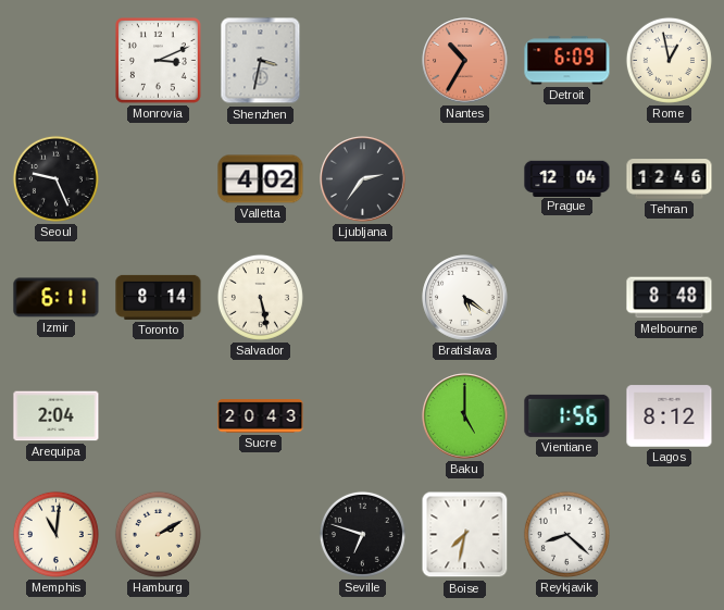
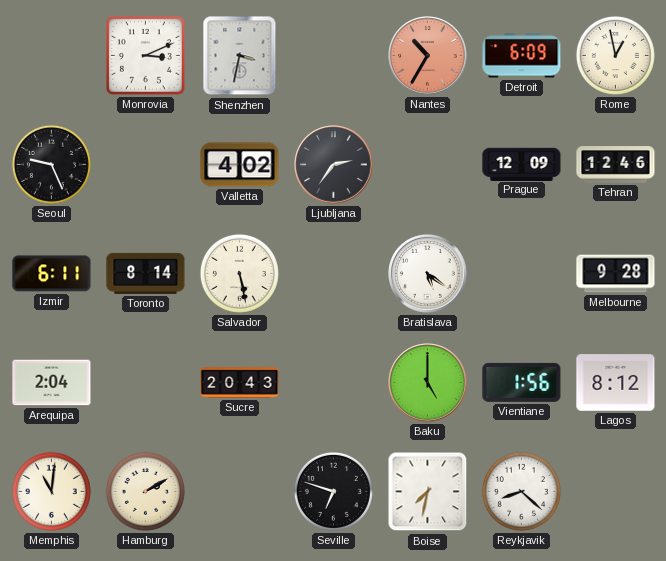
Prague: 12:04 -> 12:09 (522, 164)
Melbourne: 8:48 -> 9:28 (616, 274)
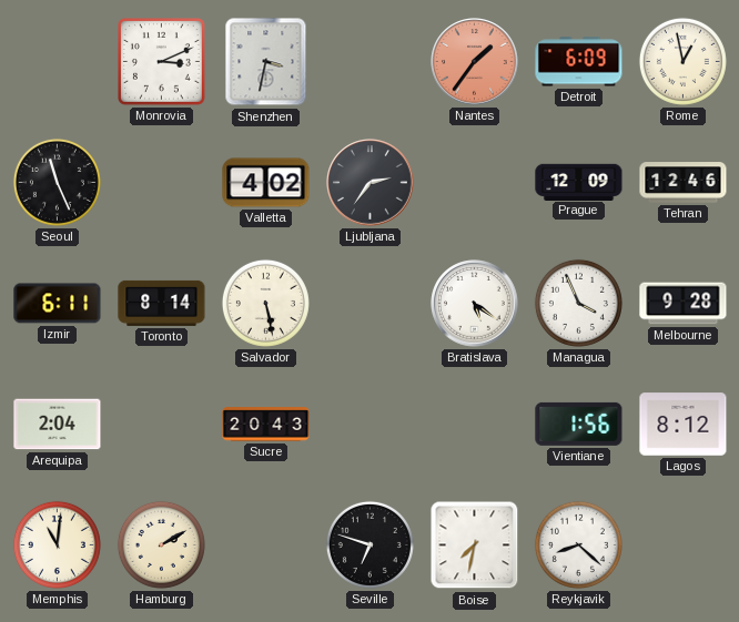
Nantes: 10:35 -> 1:36 (475, 62)
Seoul: 9:26 -> 11:26 (57, 182)
Managua: none -> 3:56 (578, 303)
Baku: 5:00 -> none (428, 383)
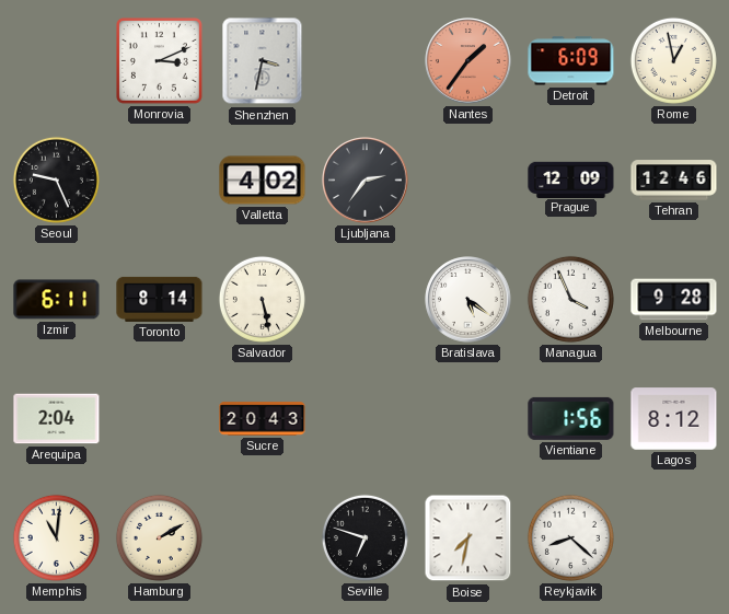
Seoul: 11:26 -> 9:26 (56, 179)
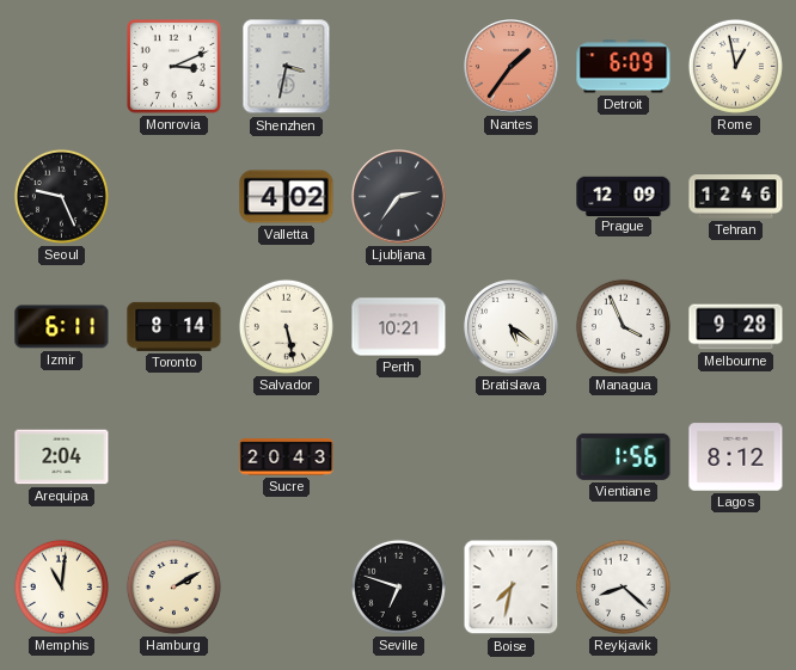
Perth: none -> 10:21 (399, 327)
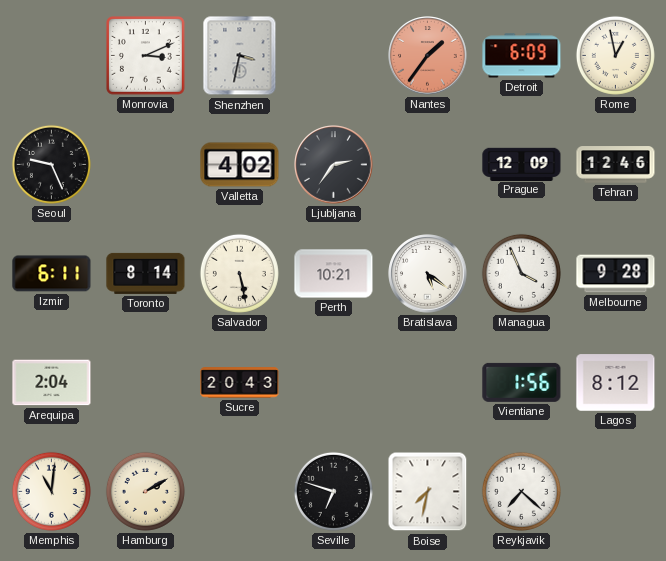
Reykjavik: 8:22 -> 7:22 (521, 491)
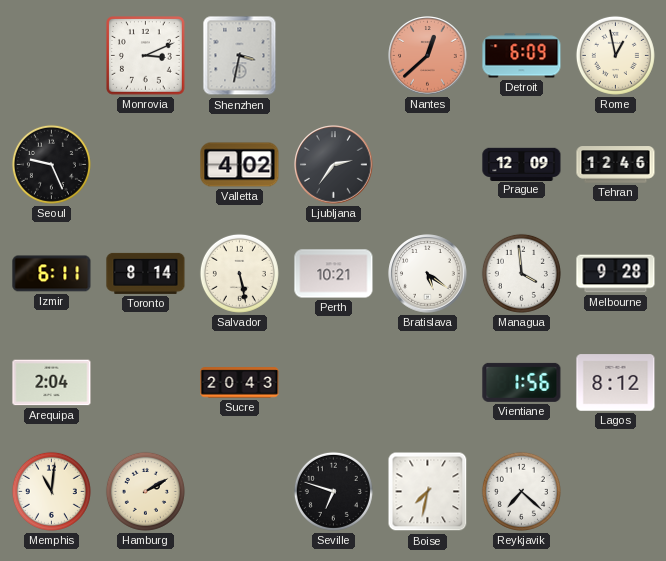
Nantes: 1:36 -> 12:38 (428, 56)
Managua: 3:56 -> 3:59 (521, 273)
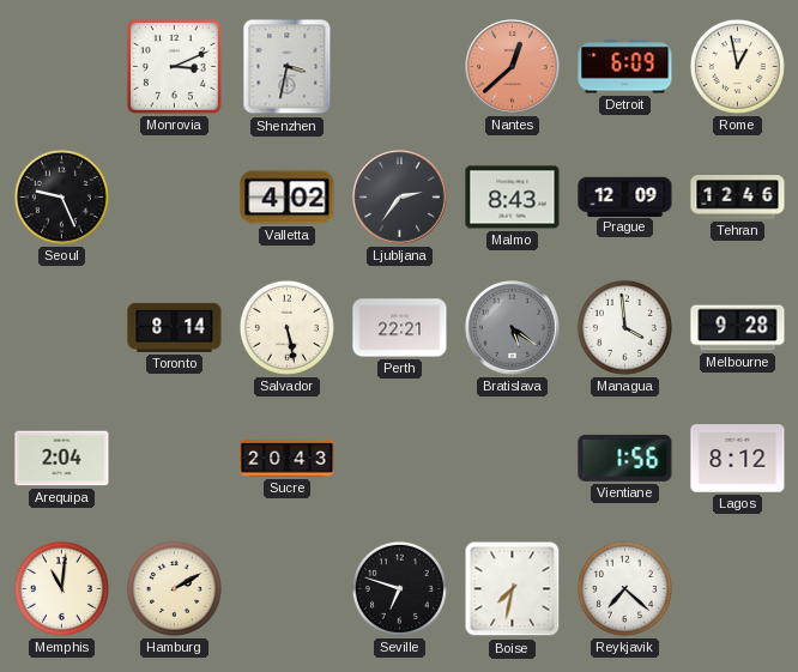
Malmo: none -> 8:43 (513, 198)
Izmir: 6:11 -> none (52, 274)
Perth: 10:21 -> 22:21 (400, 328)
Bratislava dial: white -> grey (513, 328)
